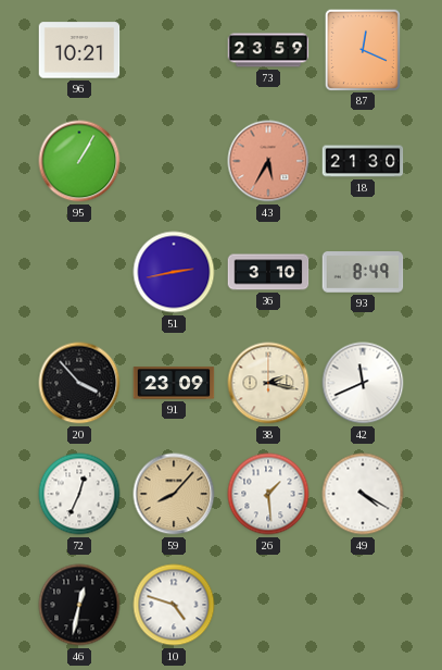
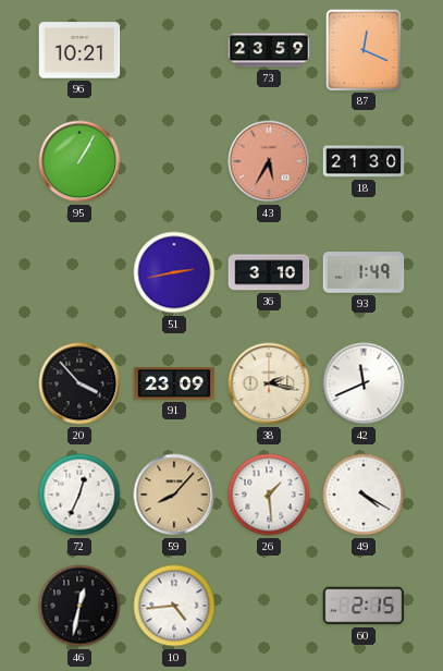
93: 8:49 -> 1:49 (364, 272)
10: 4:48 -> 4:44 (174, 606)
60: none -> 2:15 (364, 606)
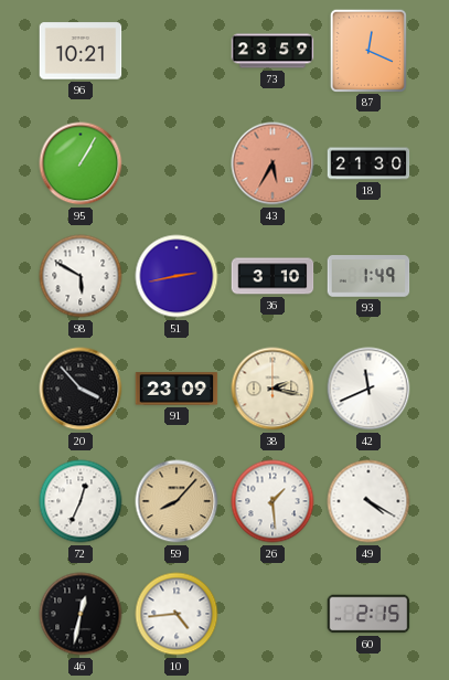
98: none -> 5:50 (81, 276)
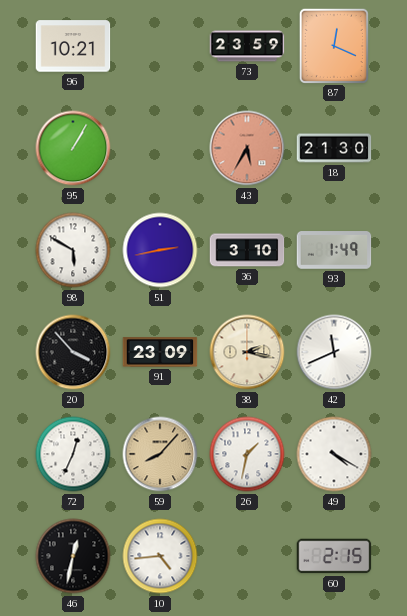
26: 1:29 -> 1:32 (247, 454)
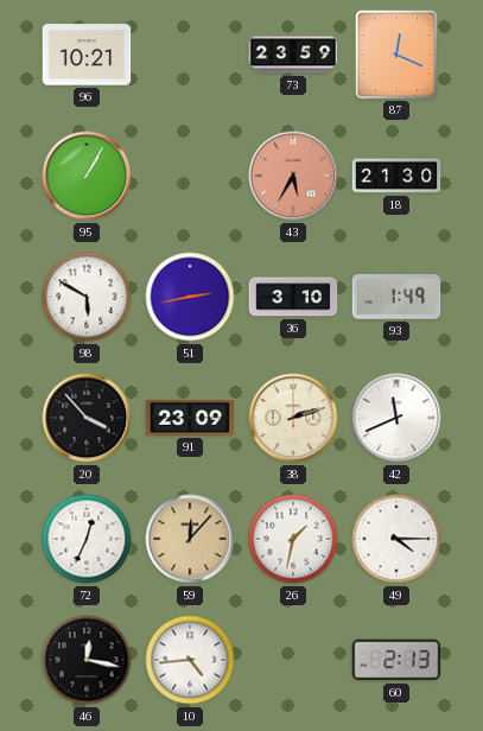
38: 2:17 -> 2:12 (293, 418)
59: 8:07 -> 12:07 (190, 539)
49: 4:20 -> 4:15 (396, 539)
46: 12:32 -> 12:17 (87, 660)
60: 2:15 -> 2:13 (396, 660)
